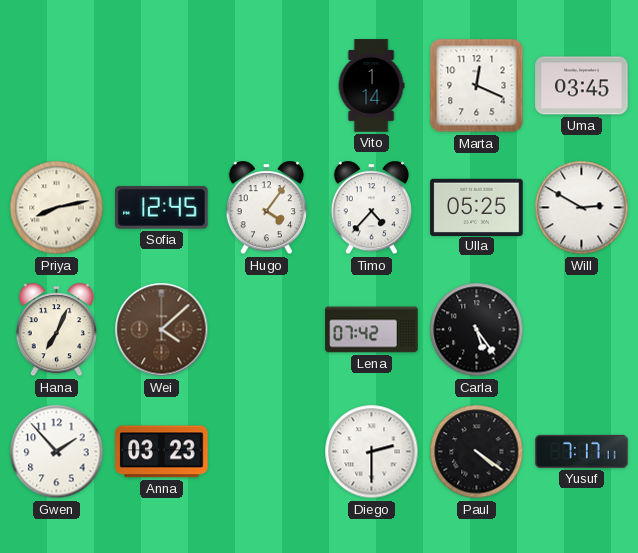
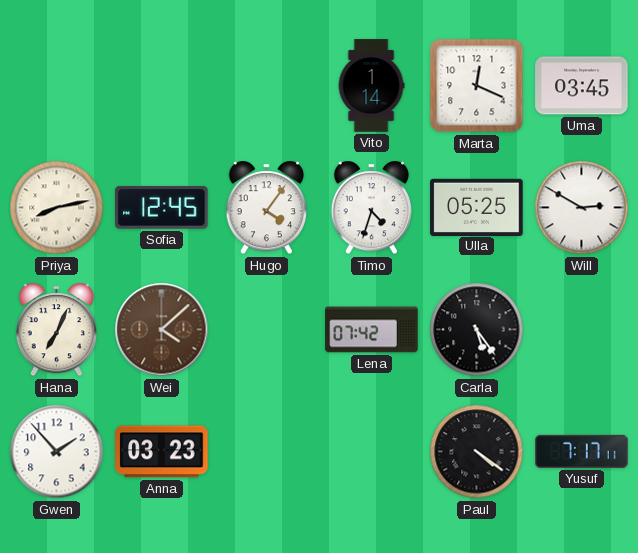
Timo: 4:37 -> 4:33 (371, 208)
Diego: 2:30 -> none (372, 452)
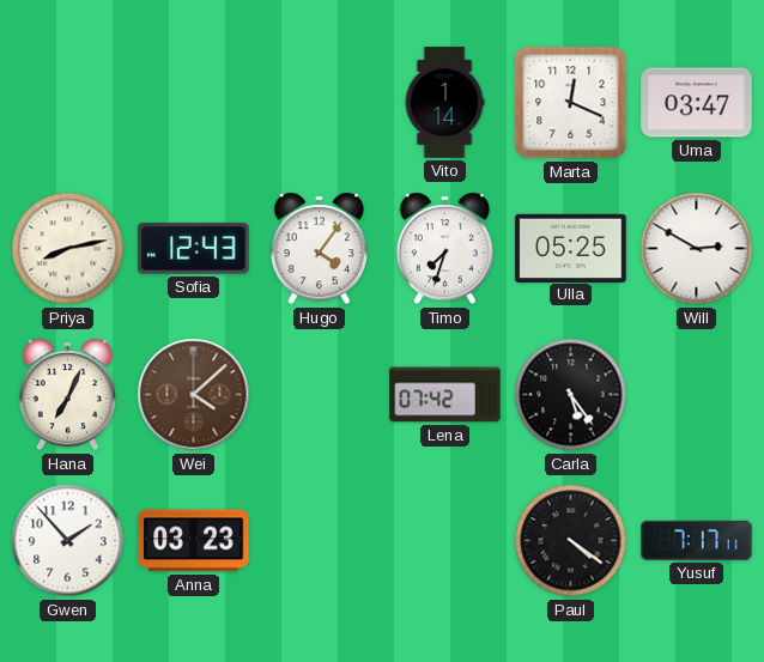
Uma: 03:45 -> 03:47 (697, 103)
Sofia: 12:45 -> 12:43 (194, 249)
Timo: 4:33 -> 7:33 (444, 249)
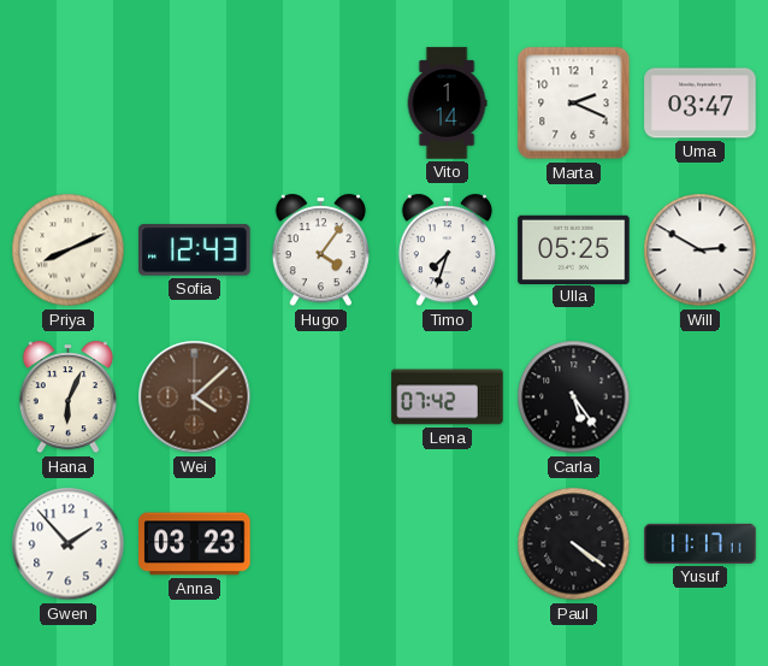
Marta: 12:19 -> 2:19 (574, 104)
Priya: 8:13 -> 8:11 (69, 251)
Hana: 7:04 -> 6:04 (67, 397)
Yusuf: 7:17 -> 11:17 (701, 543)
